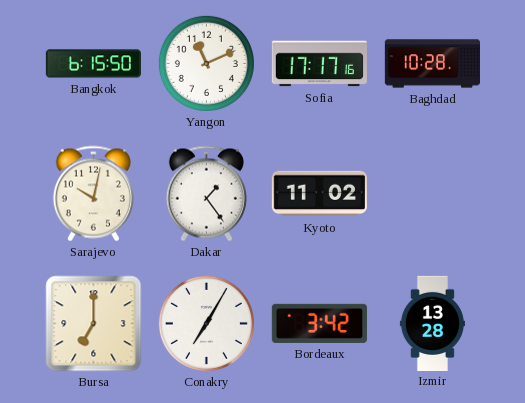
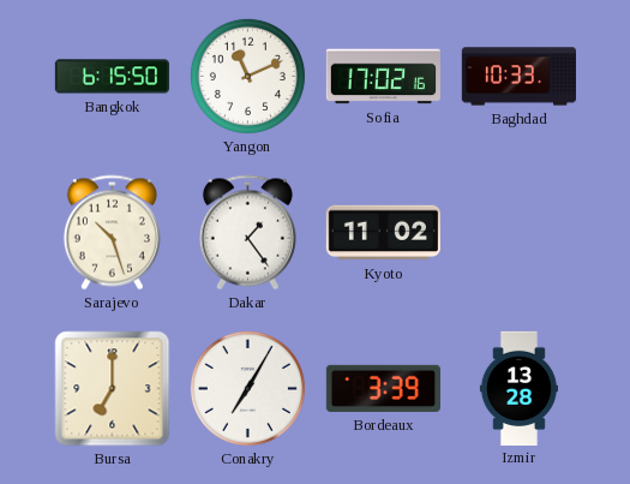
Sofia: 17:17 -> 17:02 (383, 77)
Baghdad: 10:28 -> 10:33 (518, 77)
Sarajevo: 10:02 -> 10:27 (112, 233)
Bordeaux: 3:42 -> 3:39 (383, 388)
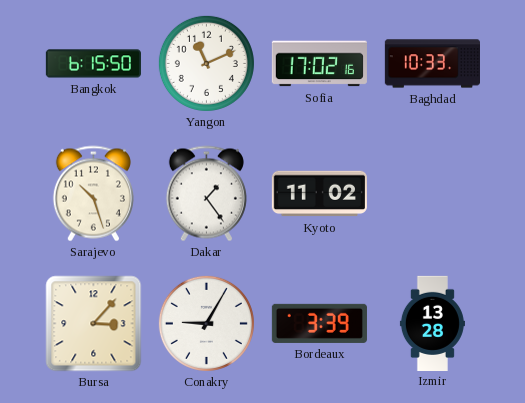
Bursa: 7:00 -> 3:07 (94, 324)
Conakry: 7:05 -> 9:05 (206, 323)
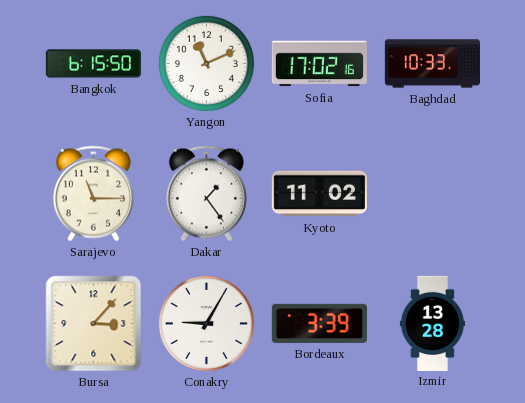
Sarajevo: 10:27 -> 11:15 (93, 194)
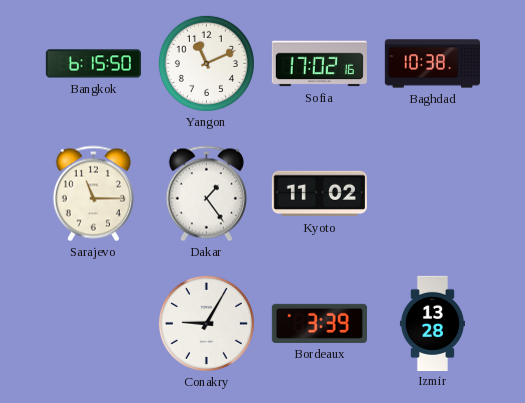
Baghdad: 10:33 -> 10:38 (432, 64)
Bursa: 3:07 -> none (94, 324)
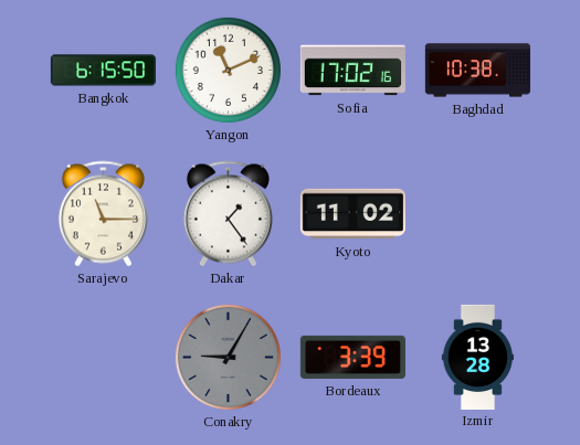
Conakry dial: white -> grey (228, 357)
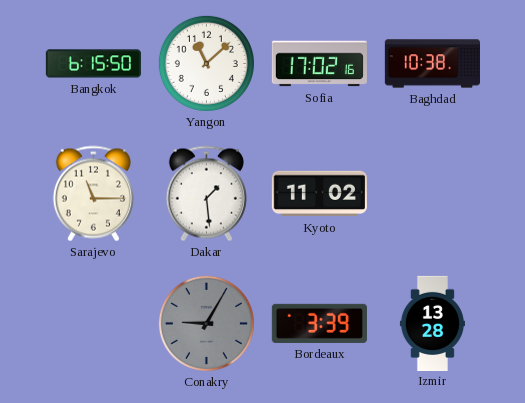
Yangon: 11:11 -> 11:08 (206, 63)
Dakar: 1:24 -> 1:29 (206, 194)
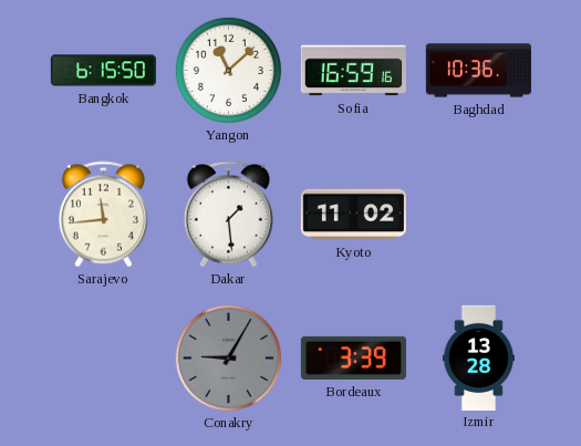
Sofia: 17:02 -> 16:59 (353, 71)
Baghdad: 10:38 -> 10:36 (478, 71)
Sarajevo: 11:15 -> 11:44 (103, 215)
